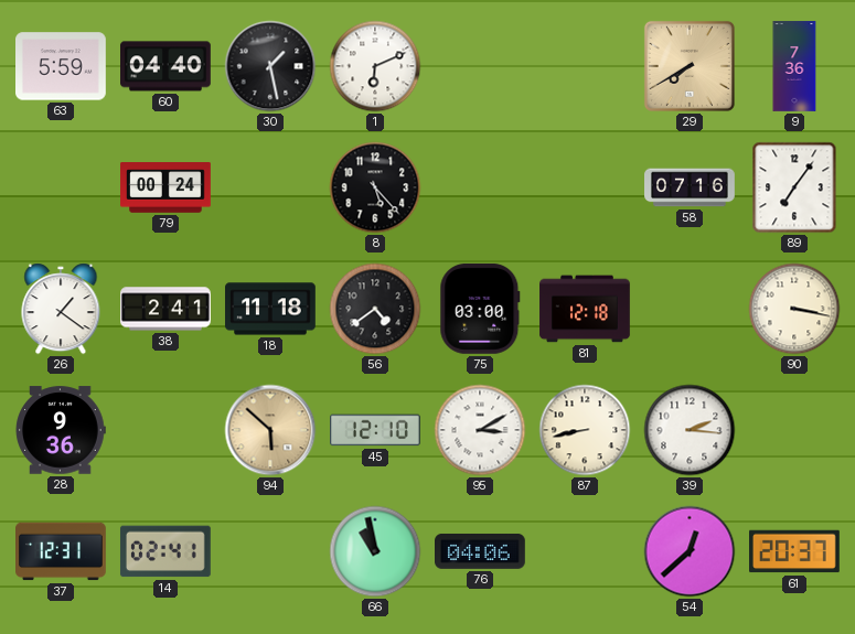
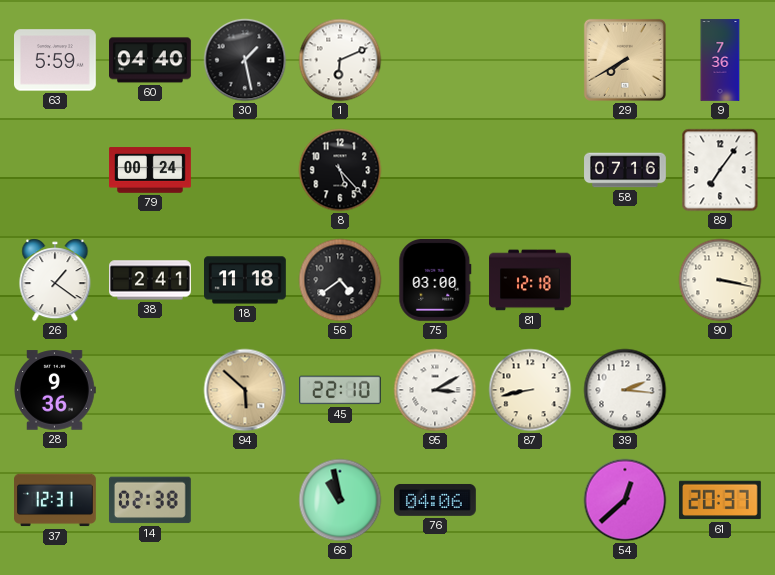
45: 12:10 -> 22:10 (341, 390)
14: 02:41 -> 02:38 (150, 500)
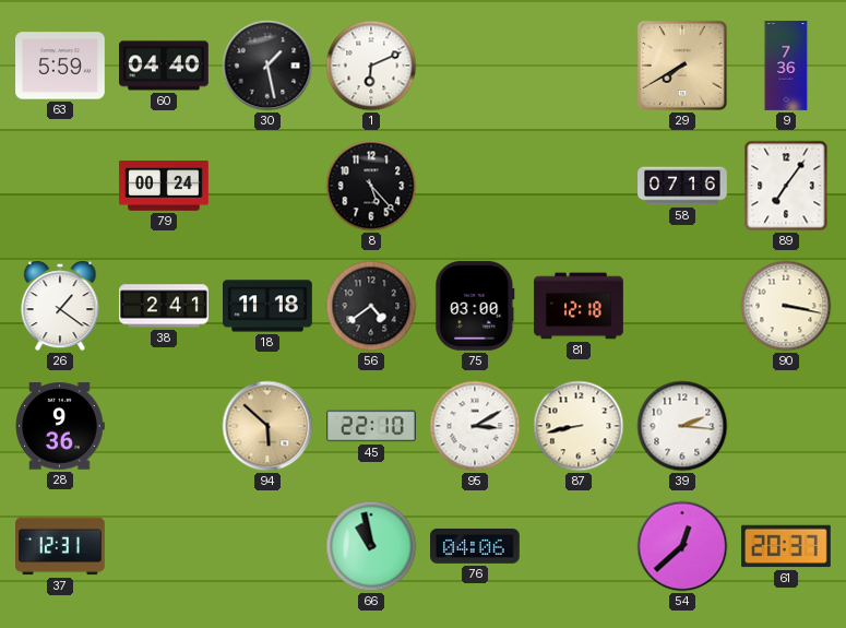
14: 02:38 -> none (150, 500)
